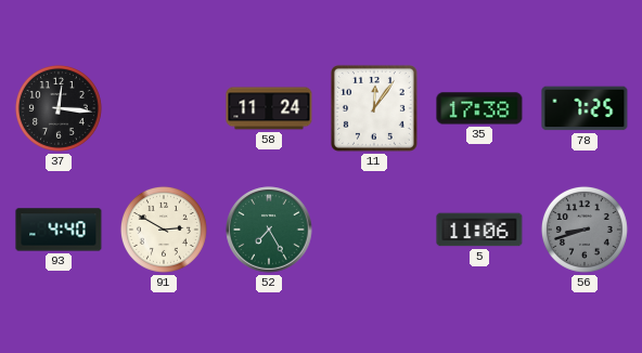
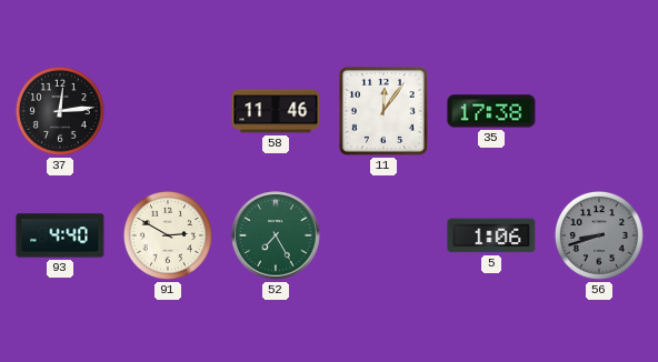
37: 12:16 -> 12:14 (60, 111)
58: 11:24 -> 11:46 (276, 111)
78: 7:25 -> none (585, 108)
5: 11:06 -> 1:06 (491, 235)
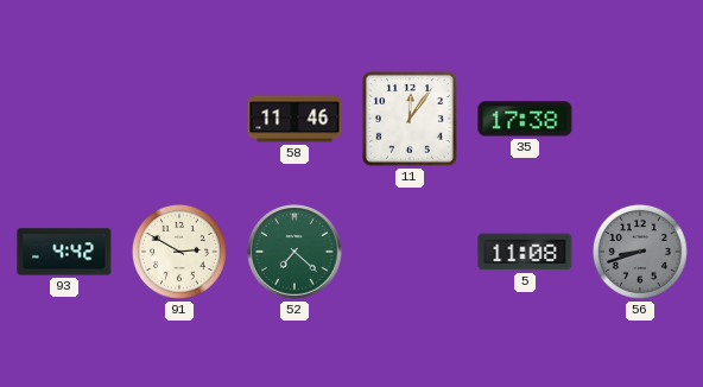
37: 12:14 -> none (60, 111)
93: 4:40 -> 4:42 (64, 252)
52: 7:25 -> 7:22 (294, 252)
5: 1:06 -> 11:08 (525, 252)
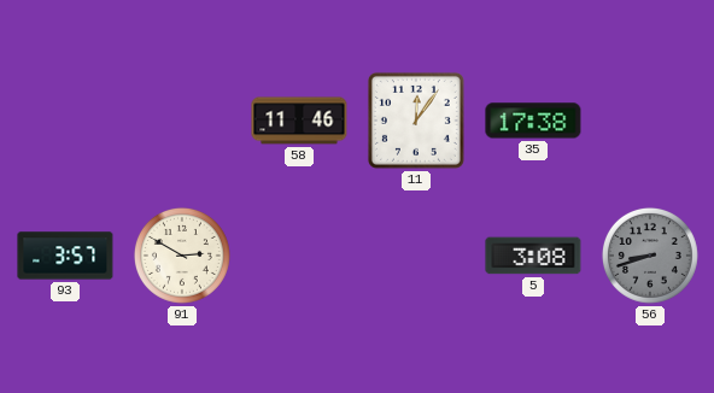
93: 4:42 -> 3:57 (65, 256)
52: 7:22 -> none (294, 252)
5: 11:08 -> 3:08 (533, 256)
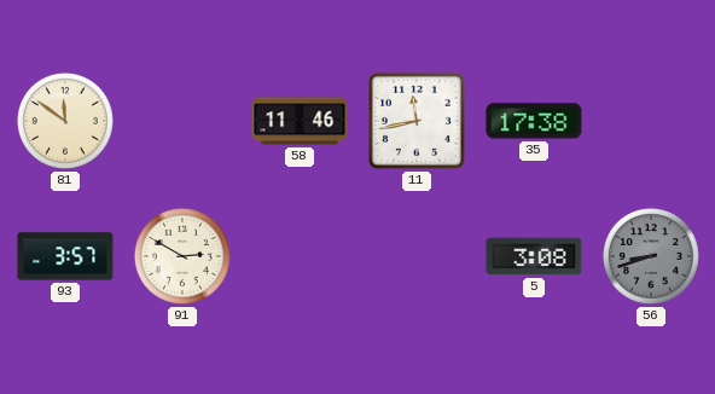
81: none -> 11:51 (65, 121)
11: 12:06 -> 11:43 (417, 121)
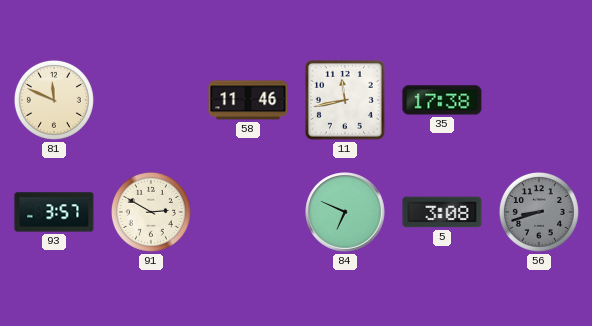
81: 11:51 -> 11:49 (54, 100)
84: none -> 6:49 (345, 212)
